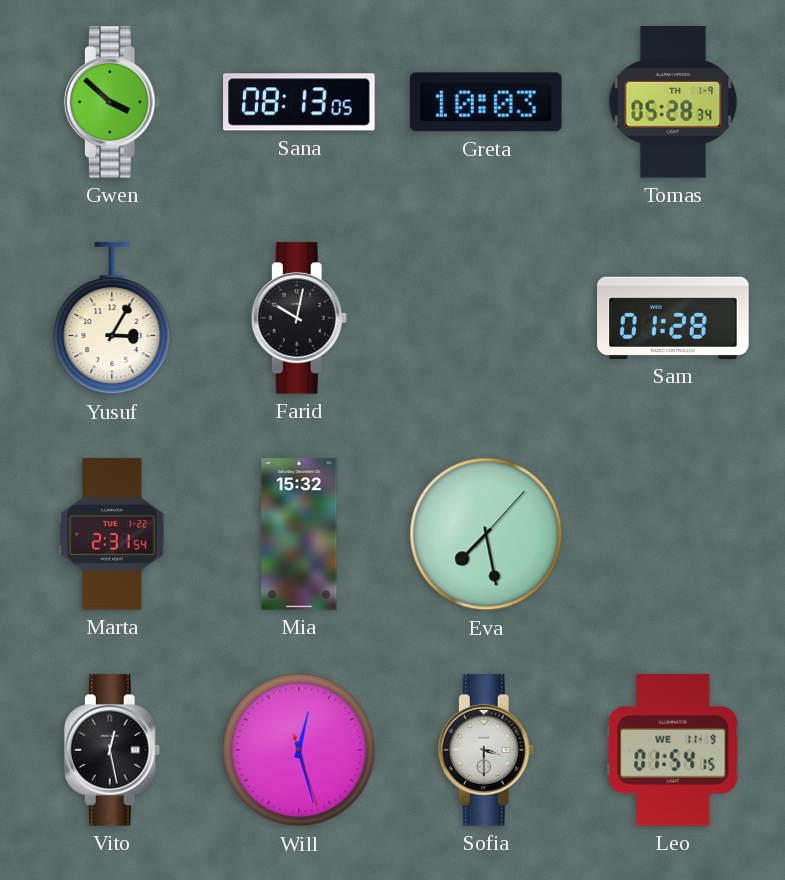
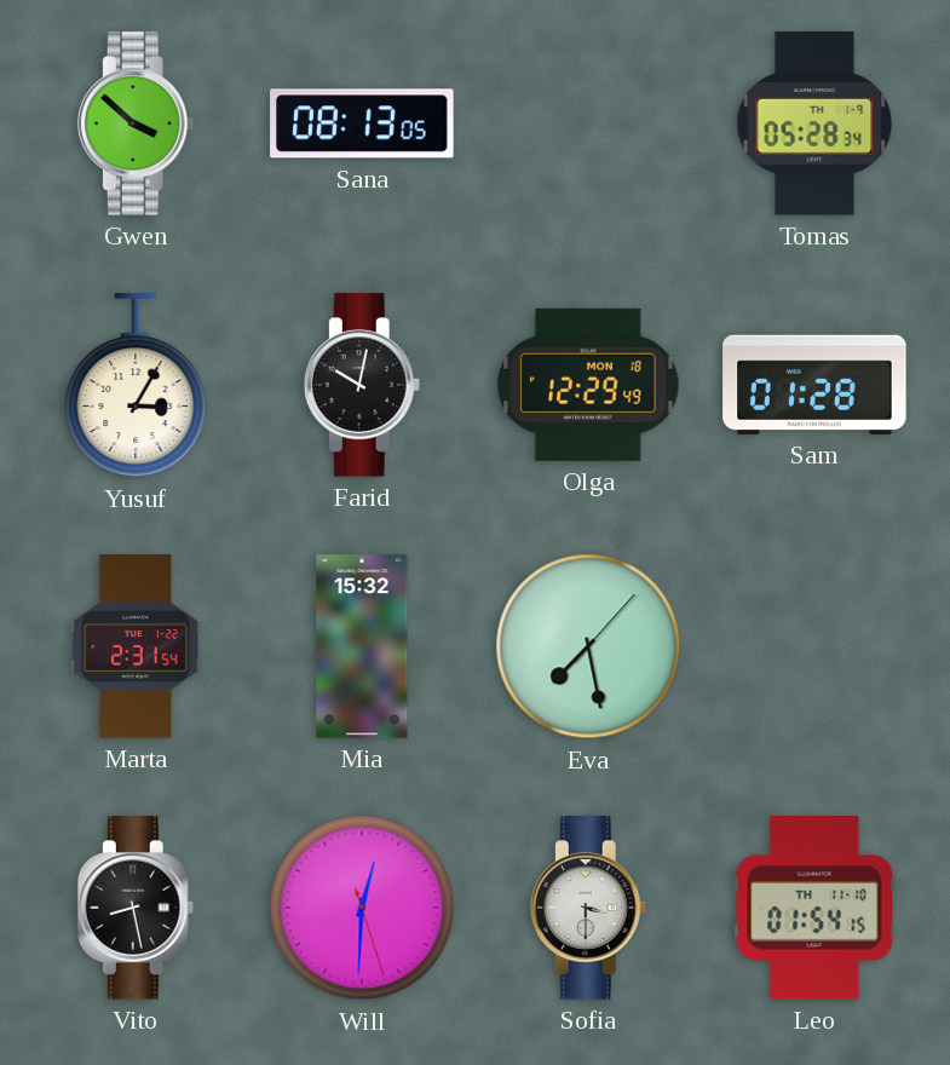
Greta: 10:03 -> none (487, 102)
Olga: none -> 12:29 (589, 385)
Vito: 12:28 -> 8:28 (136, 908)
Will: 12:27 -> 12:30 (362, 908)
Leo date: WE 11-9 -> TH 11-10 (814, 908)
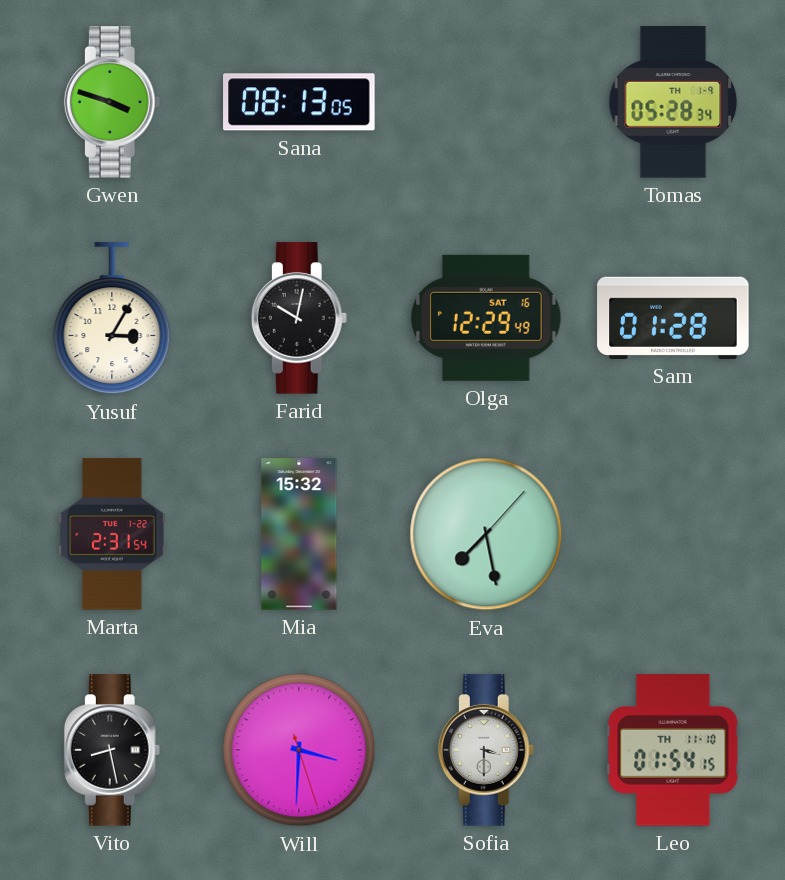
Gwen: 3:52 -> 3:48 (112, 102)
Olga date: MON 18 -> SAT 16 (487, 318)
Will: 12:30 -> 3:30 (299, 750)
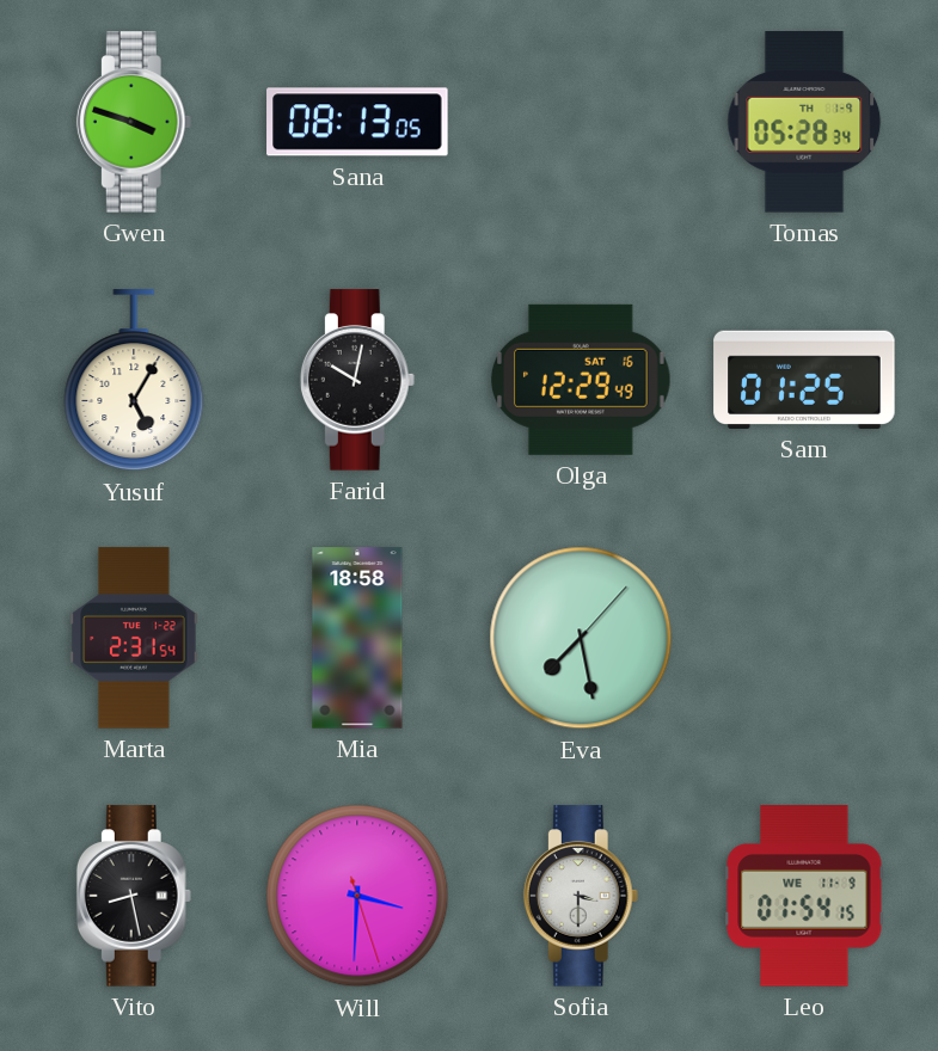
Yusuf: 3:05 -> 5:05 (134, 381)
Sam: 01:28 -> 01:25 (804, 380)
Mia: 15:32 -> 18:58 (357, 638)
Leo date: TH 11-10 -> WE 11-9 (804, 896)
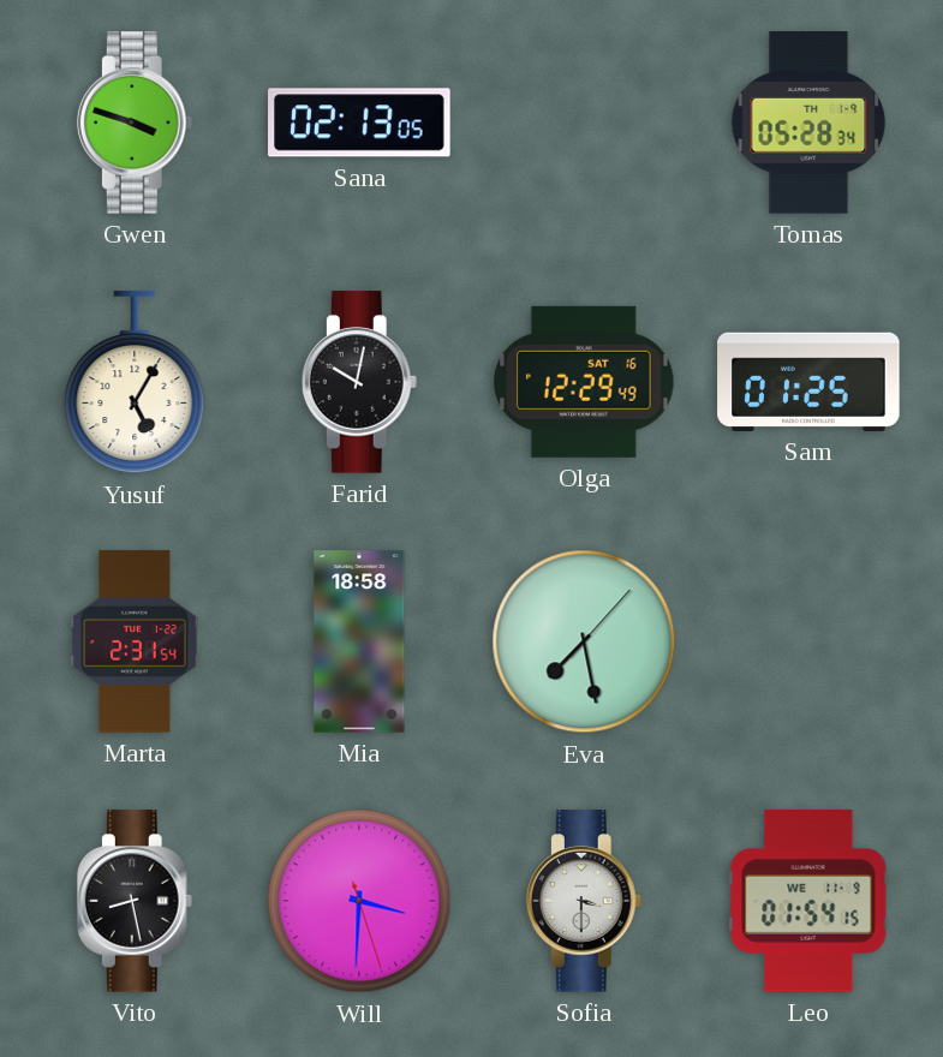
Sana: 08:13 -> 02:13 (359, 123)
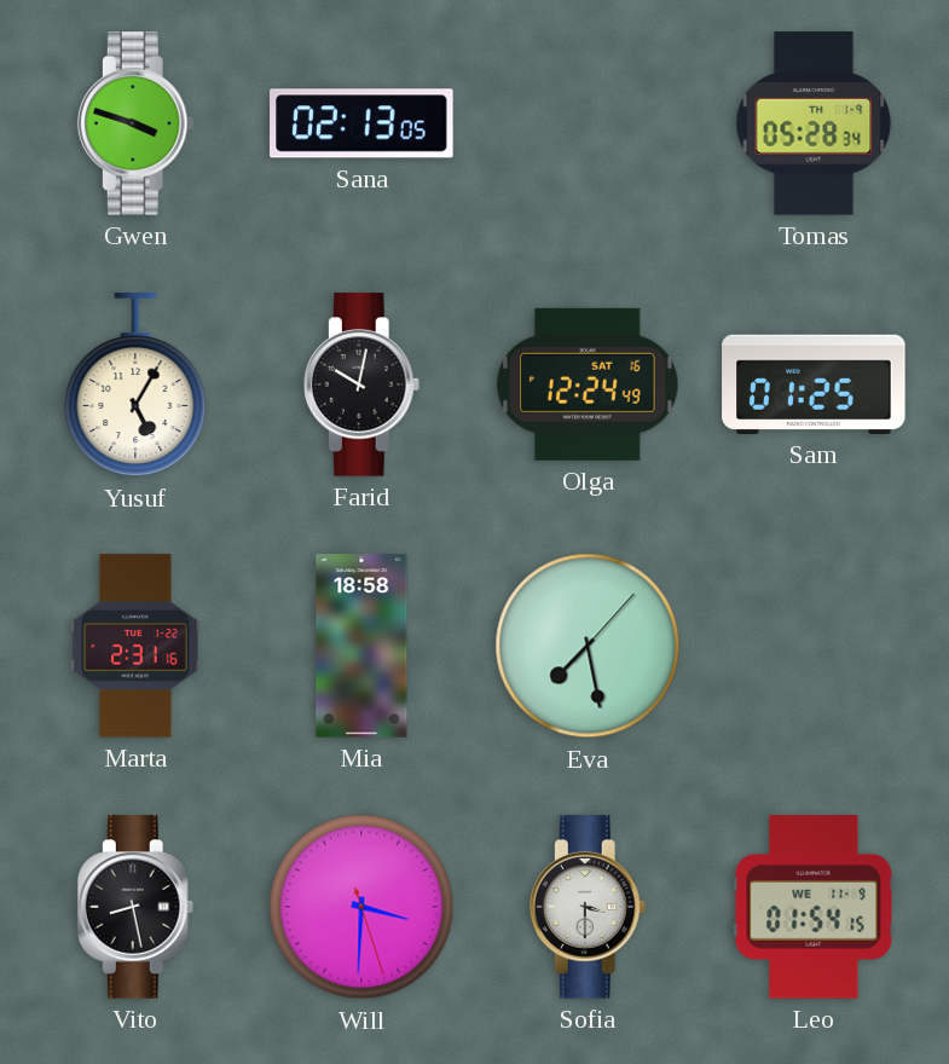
Olga: 12:29 -> 12:24 (589, 384)
Marta: 2:31:54 -> 2:31:16 (135, 646)
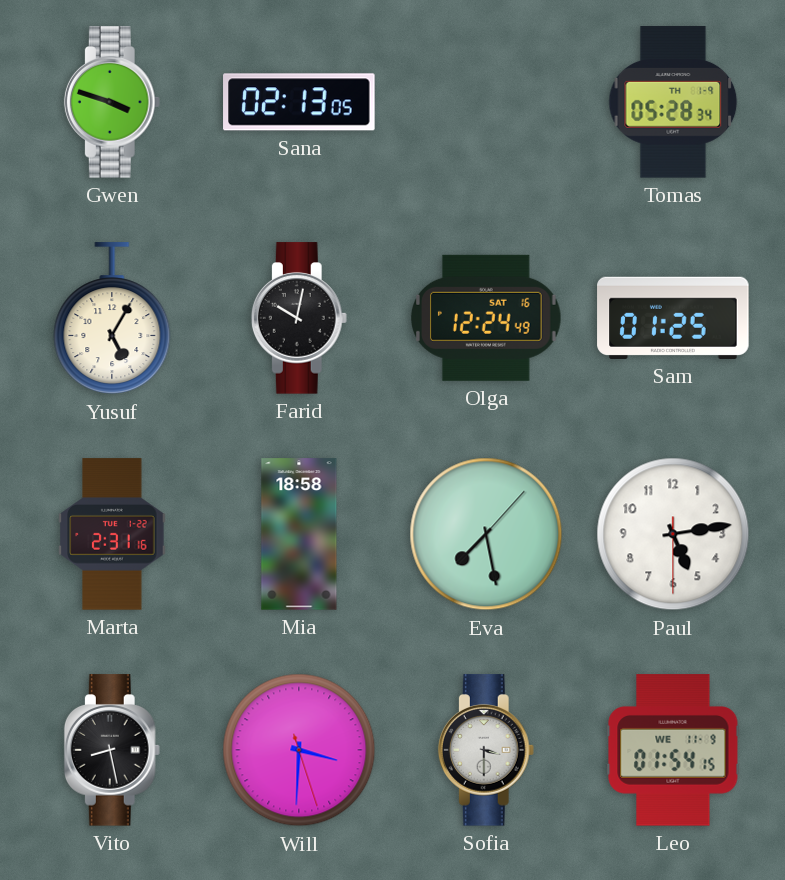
Paul: none -> 5:13 (673, 534)
